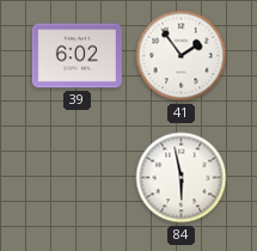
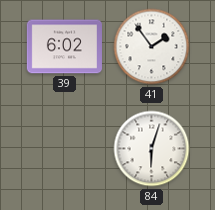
84: 5:58 -> 6:03 (152, 149)
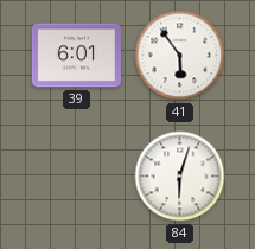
39: 6:02 -> 6:01 (76, 56)
41: 1:54 -> 5:54 (180, 56)
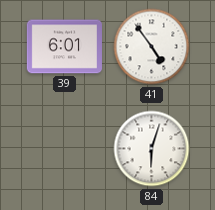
41: 5:54 -> 4:54 (152, 47)
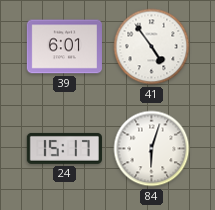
24: none -> 15:17 (64, 148)
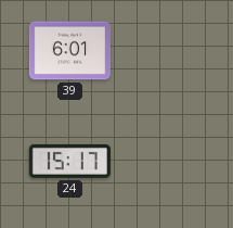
41: 4:54 -> none (152, 47)
84: 6:03 -> none (152, 149)
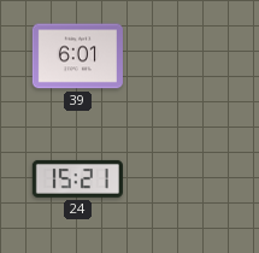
24: 15:17 -> 15:21 (77, 178)
